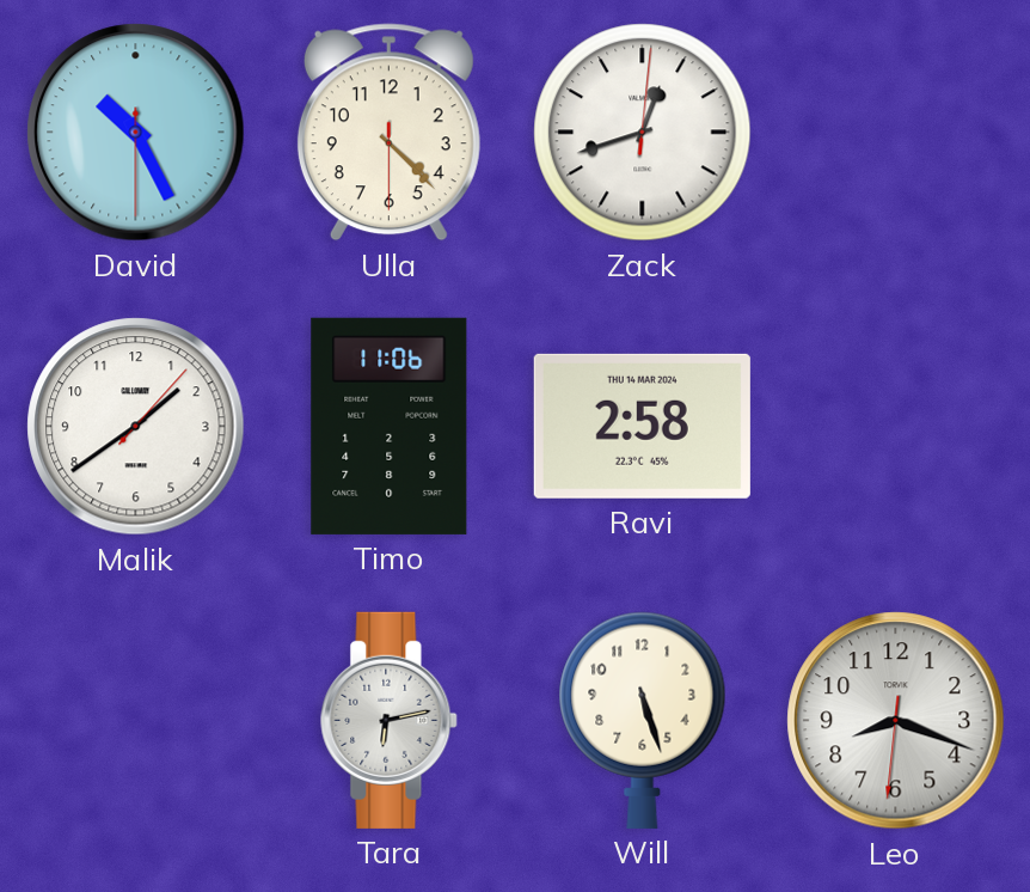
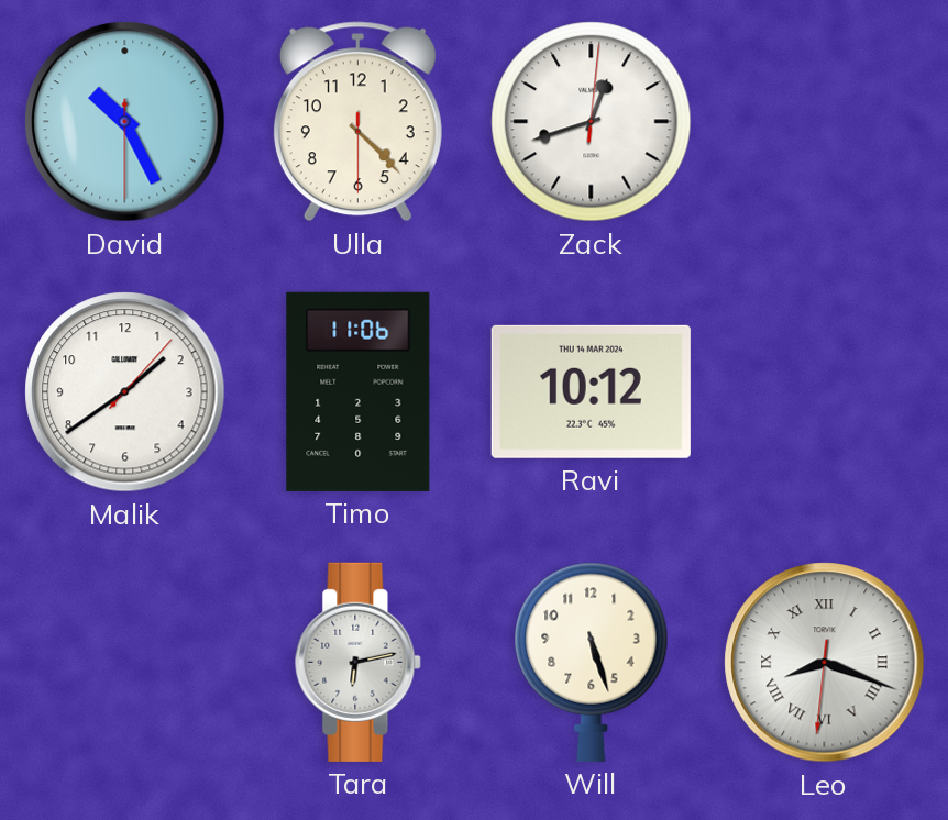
Ravi: 2:58 -> 10:12 (591, 391)
Leo numerals: Arabic -> Roman (825, 663)
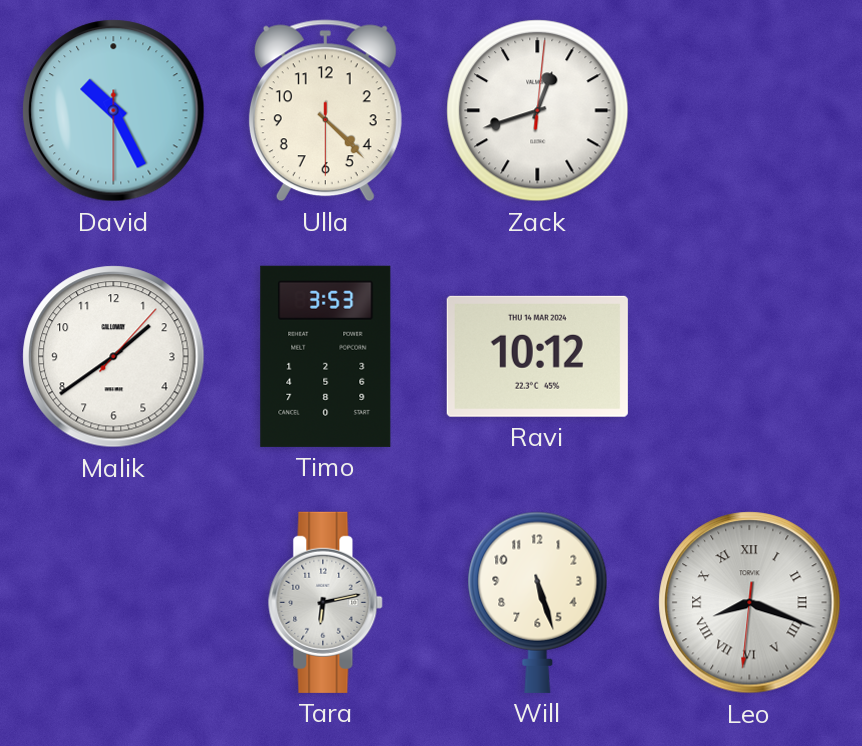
Timo: 11:06 -> 3:53 (326, 356)
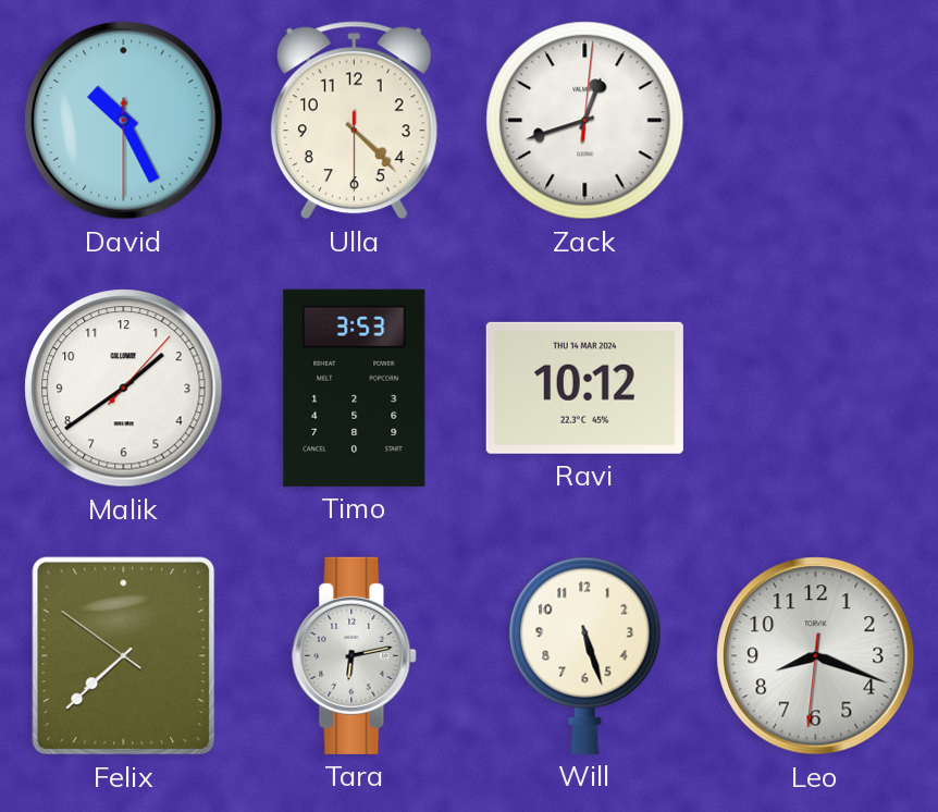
Felix: none -> 7:37 (124, 656)
Leo numerals: Roman -> Arabic (816, 656)
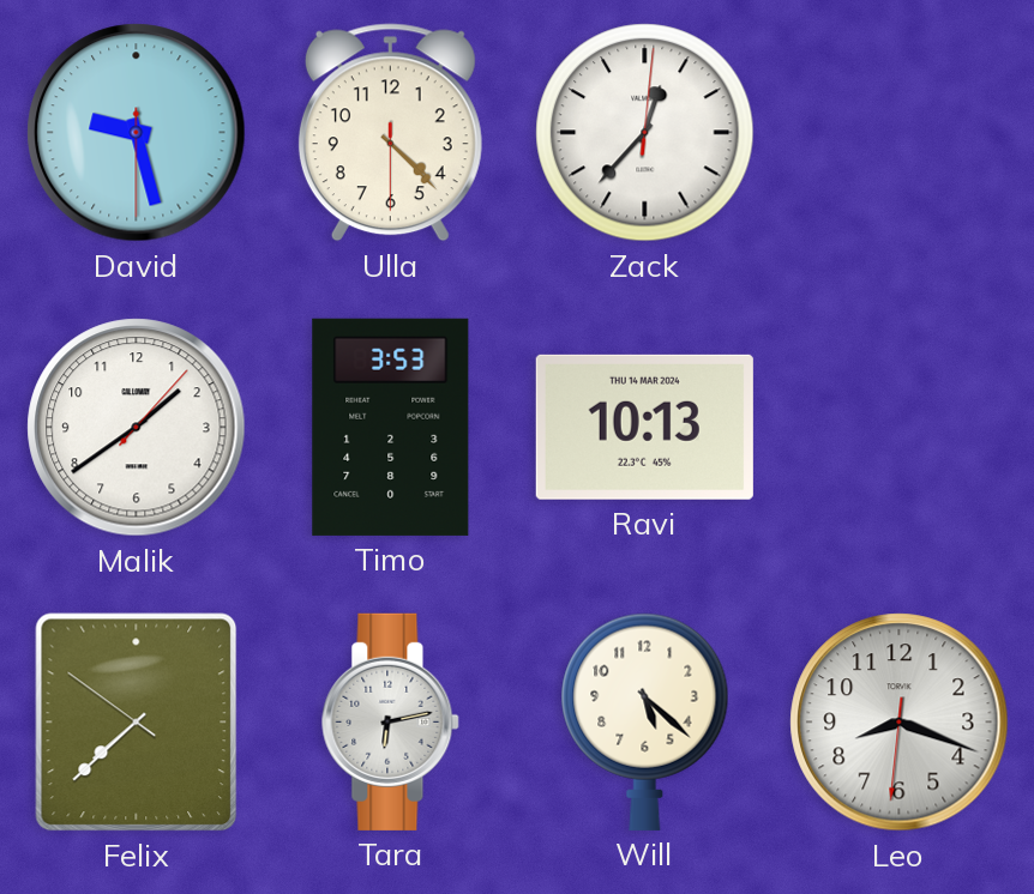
David: 10:25 -> 9:27 (137, 133)
Zack: 12:42 -> 12:37 (645, 133)
Ravi: 10:12 -> 10:13 (644, 427)
Will: 5:27 -> 5:22 (645, 721)
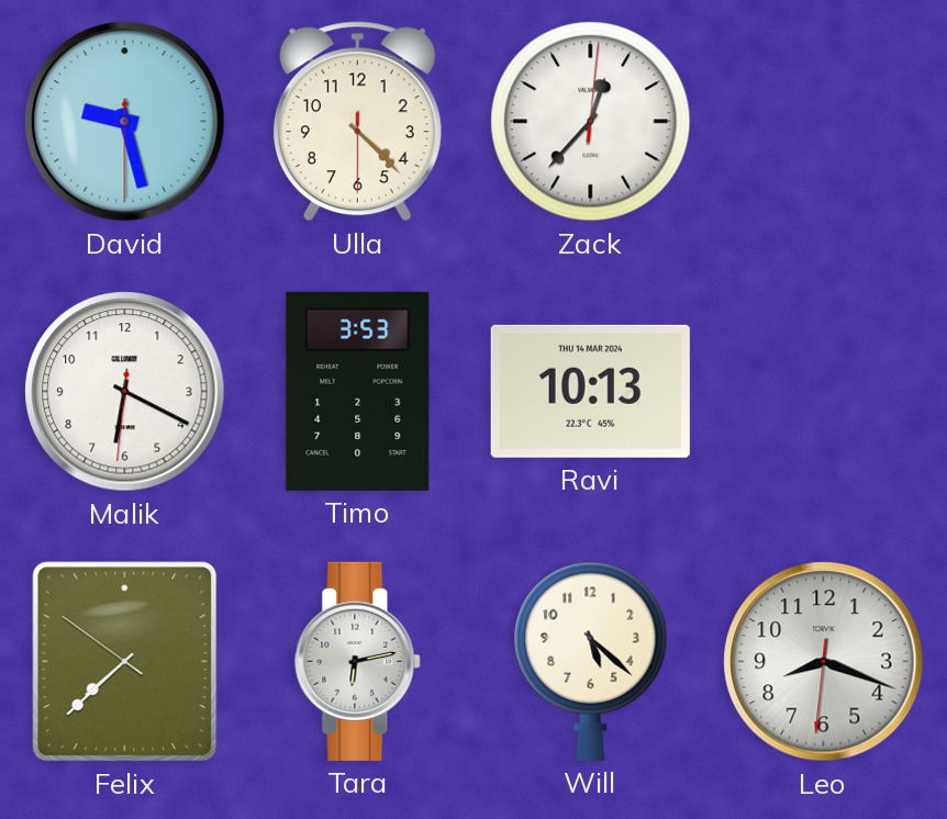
Malik: 1:39 -> 6:19 (125, 392)
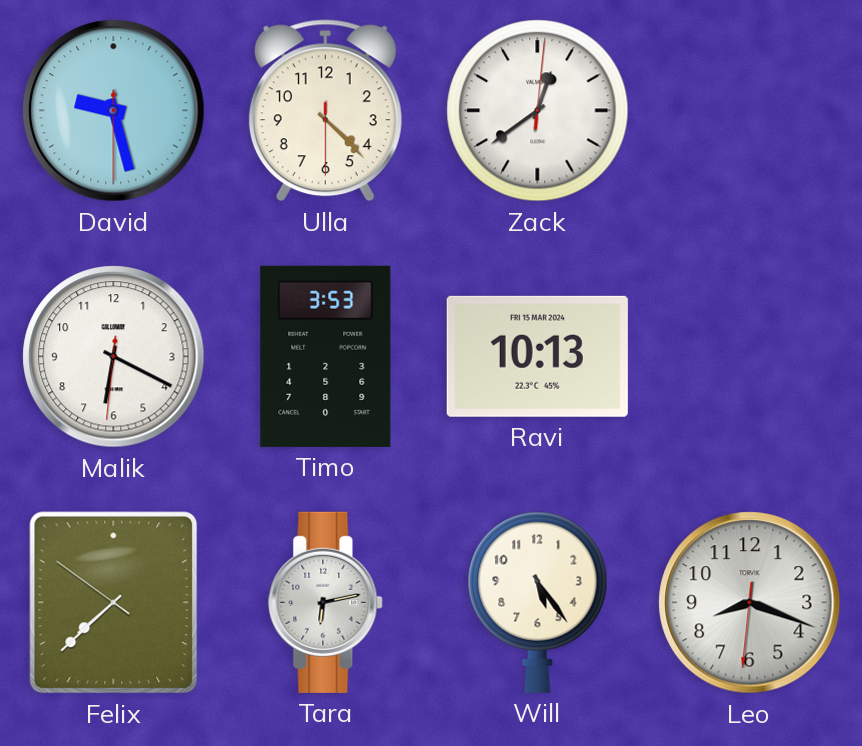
Zack: 12:37 -> 12:39 (538, 111)
Ravi date: THU 14 MAR 2024 -> FRI 15 MAR 2024 (537, 356)
Will: 5:22 -> 5:24 (538, 602)
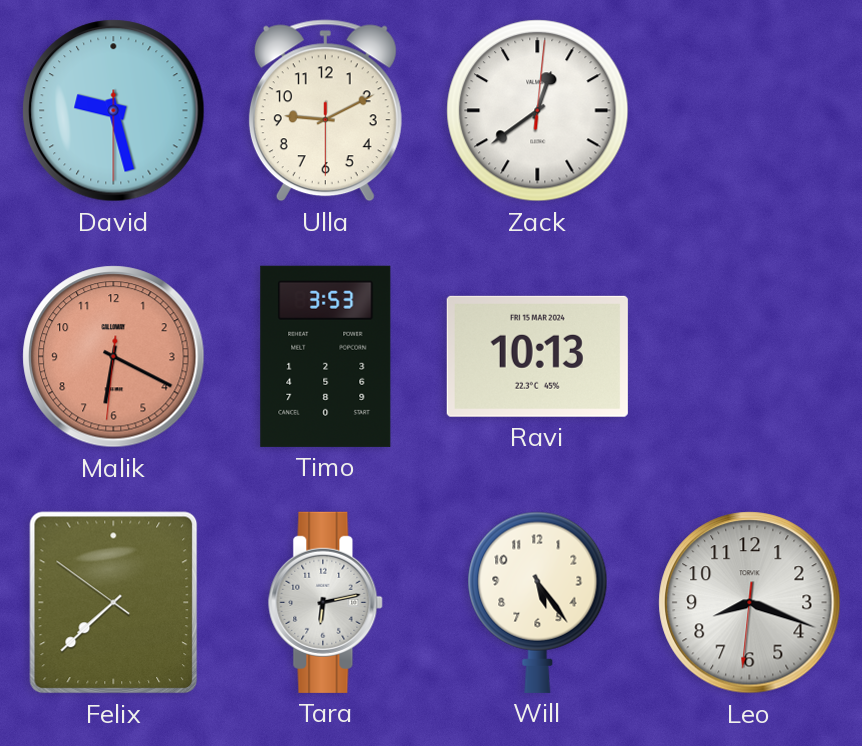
Ulla: 4:22 -> 9:10 (325, 111)
Malik dial: white -> salmon (114, 357)
